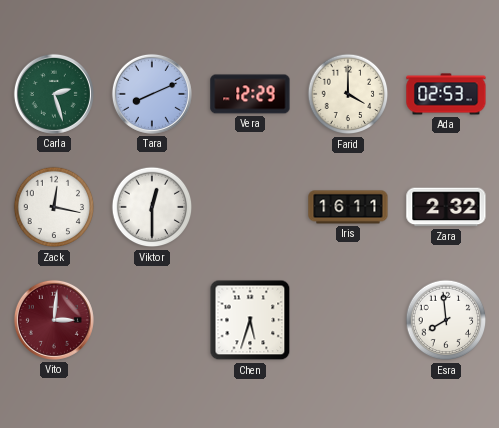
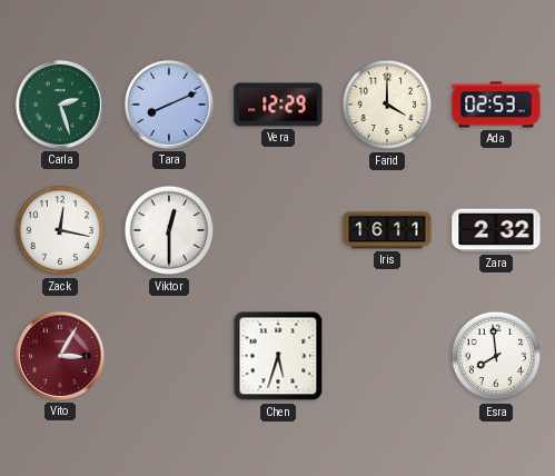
Vito: 3:01 -> 3:05 (60, 356)
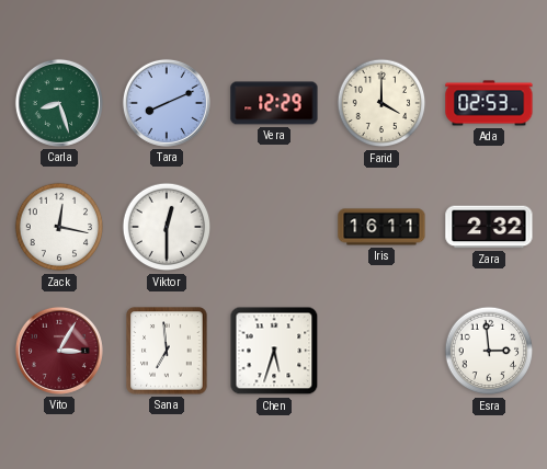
Carla: 2:27 -> 8:27 (59, 103)
Sana: none -> 6:59 (167, 351)
Esra: 7:59 -> 2:59 (489, 351)
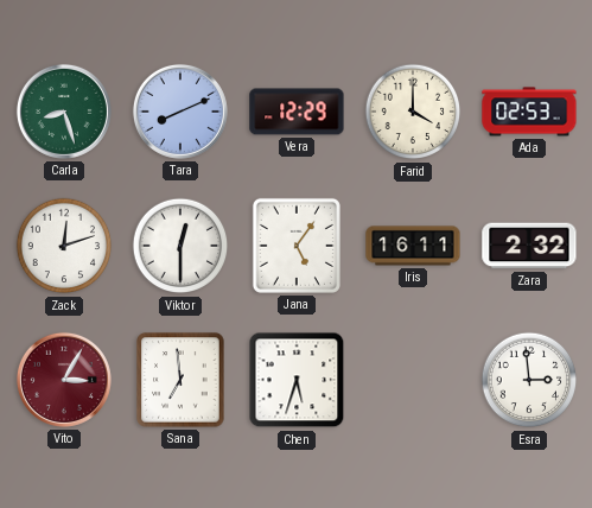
Zack: 12:17 -> 12:12 (64, 246)
Jana: none -> 5:06 (297, 246)
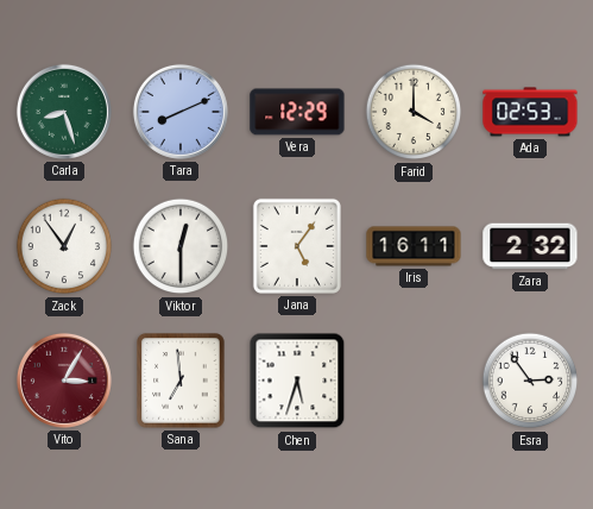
Zack: 12:12 -> 12:54 (64, 246)
Esra: 2:59 -> 2:54 (530, 381)
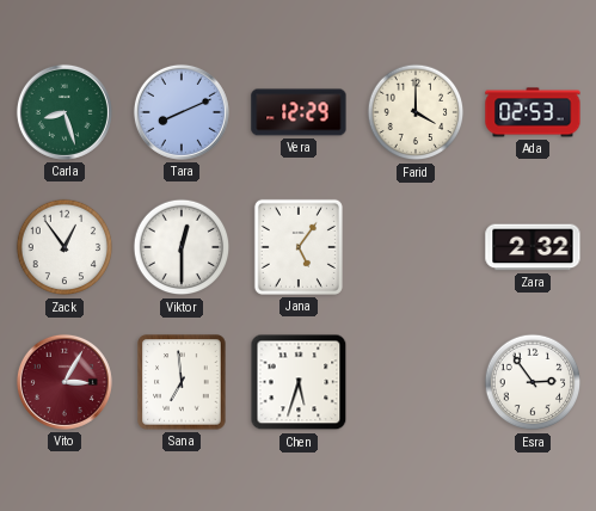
Iris: 16:11 -> none (414, 246)
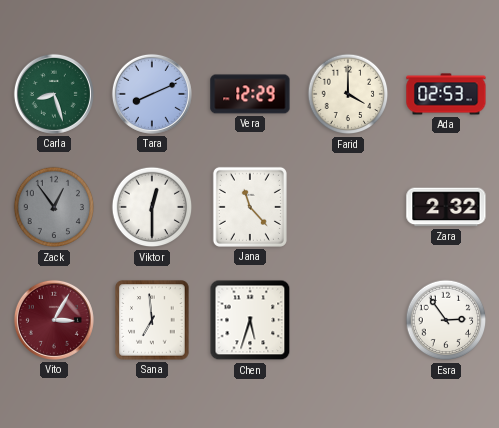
Zack dial: white -> grey (54, 207)
Jana: 5:06 -> 11:23 (250, 207)
